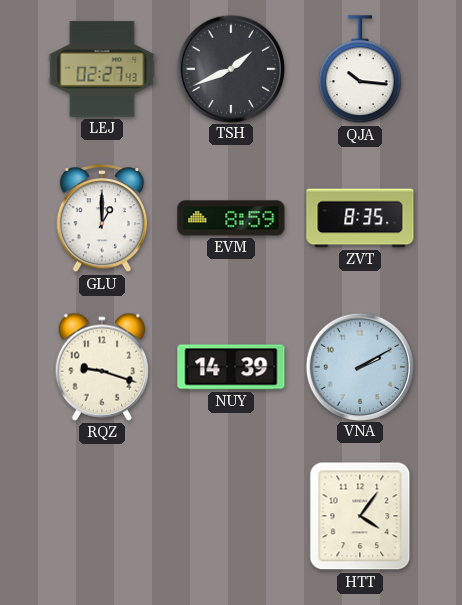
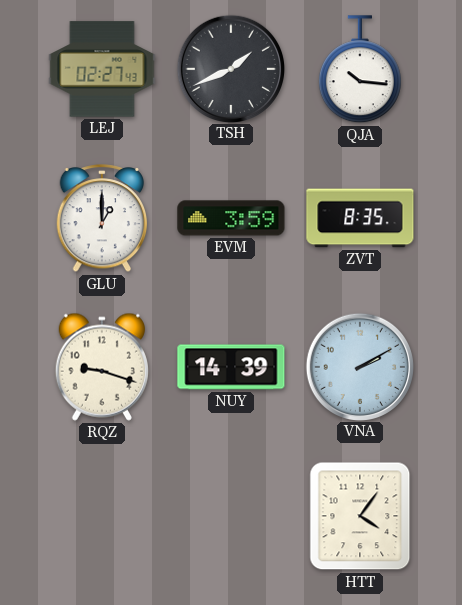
EVM: 8:59 -> 3:59 (231, 218)
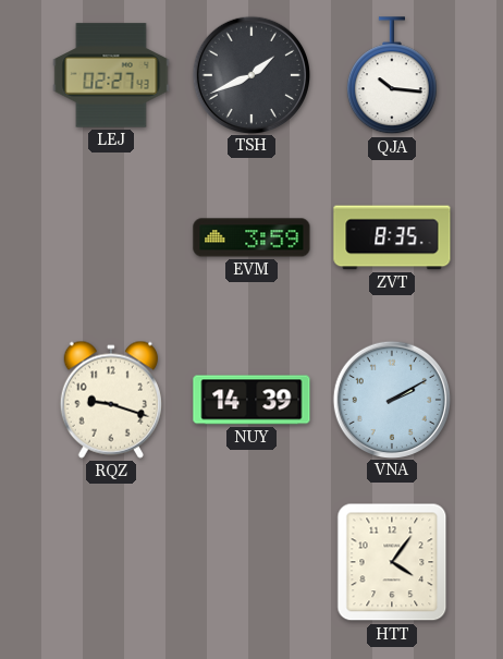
GLU: 1:00 -> none (102, 219)
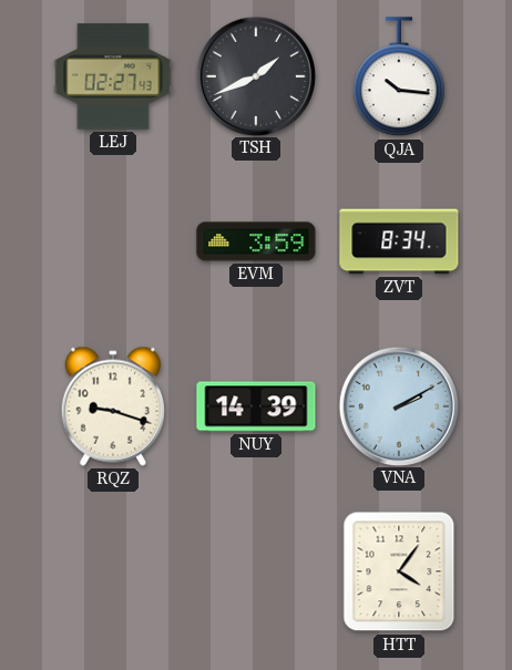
ZVT: 8:35 -> 8:34 (399, 241)
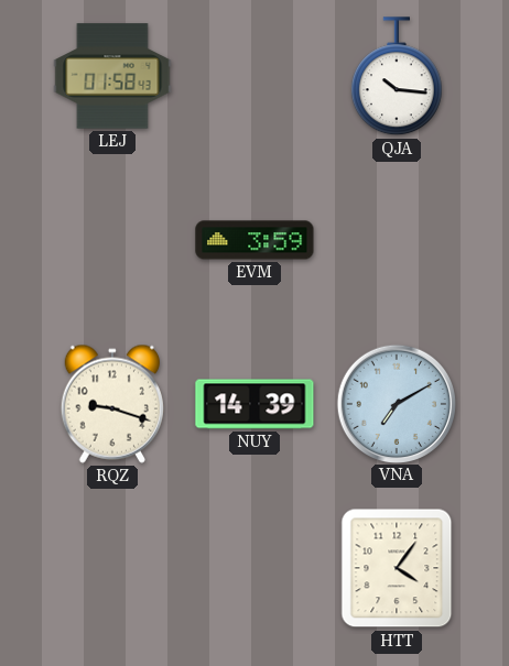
LEJ: 02:27 -> 01:58 (112, 76)
TSH: 1:41 -> none (255, 75)
ZVT: 8:34 -> none (399, 241)
VNA: 2:10 -> 7:10 (396, 403)
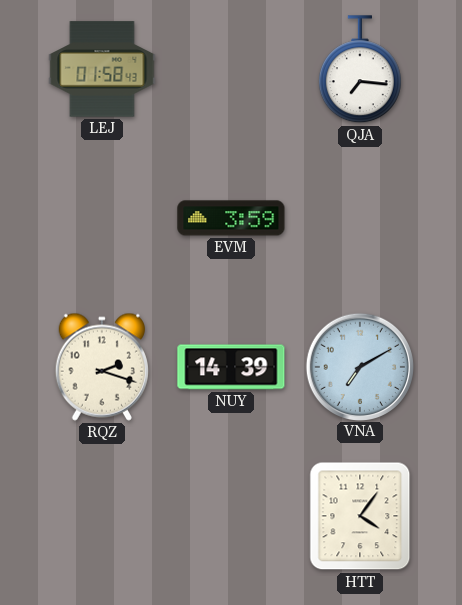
QJA: 10:16 -> 7:16 (360, 70)
RQZ: 9:18 -> 2:18 (102, 367)
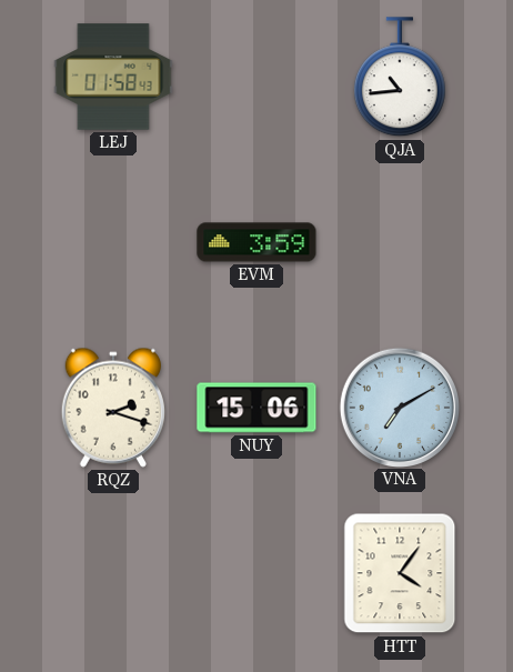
QJA: 7:16 -> 10:44 (400, 78)
NUY: 14:39 -> 15:06 (256, 408)
